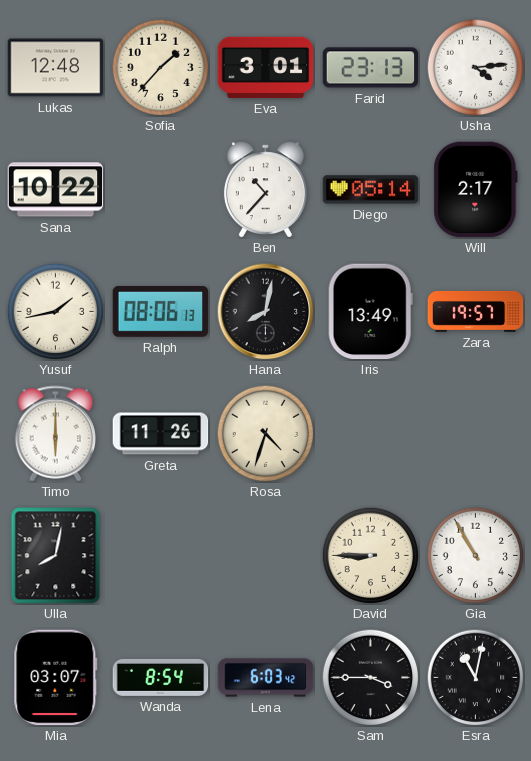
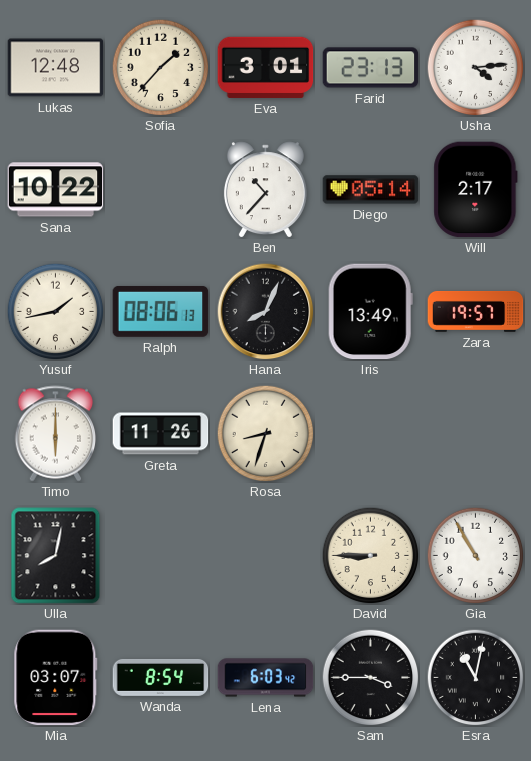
Hana: 8:02 -> 8:04 (266, 312)
Rosa: 4:33 -> 8:33 (265, 433)
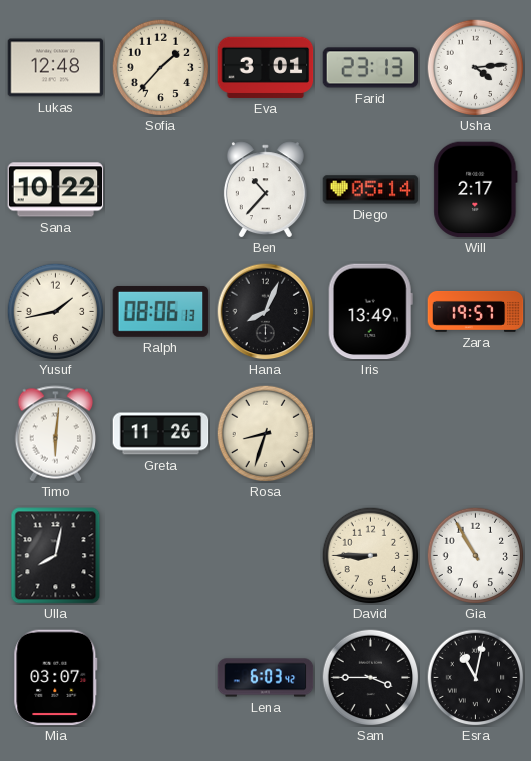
Timo: 6:00 -> 6:01 (56, 434)
Wanda: 8:54 -> none (161, 677)
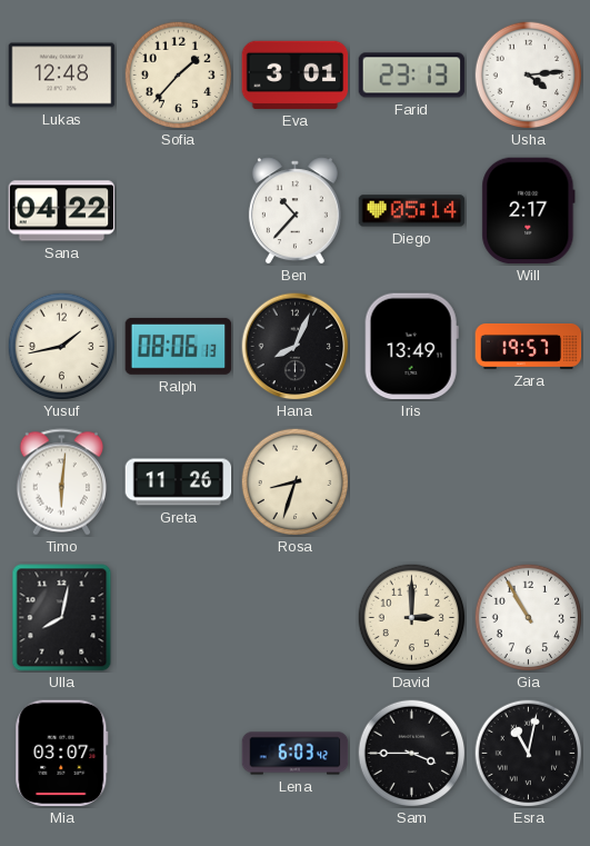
Sana: 10:22 -> 04:22 (62, 211)
David: 8:45 -> 3:00 (411, 617)
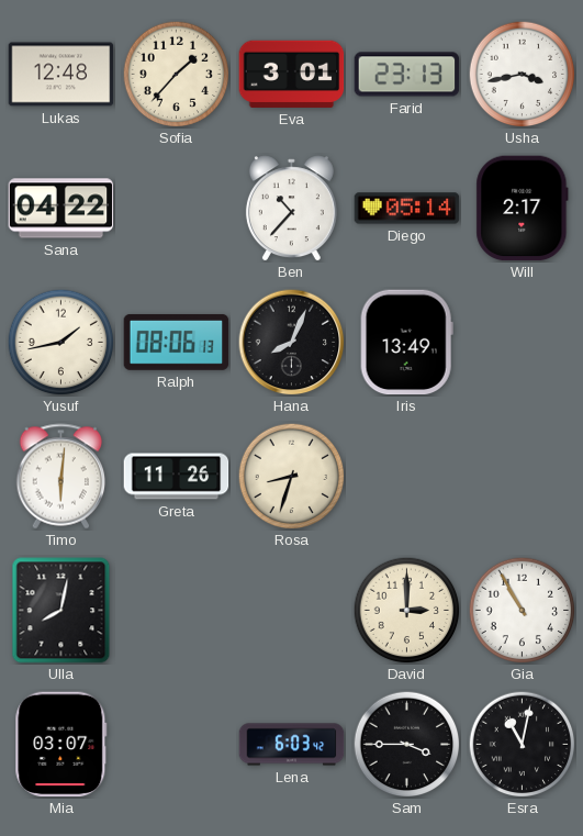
Usha: 4:14 -> 3:43 (522, 74)
Zara: 19:57 -> none (529, 346)
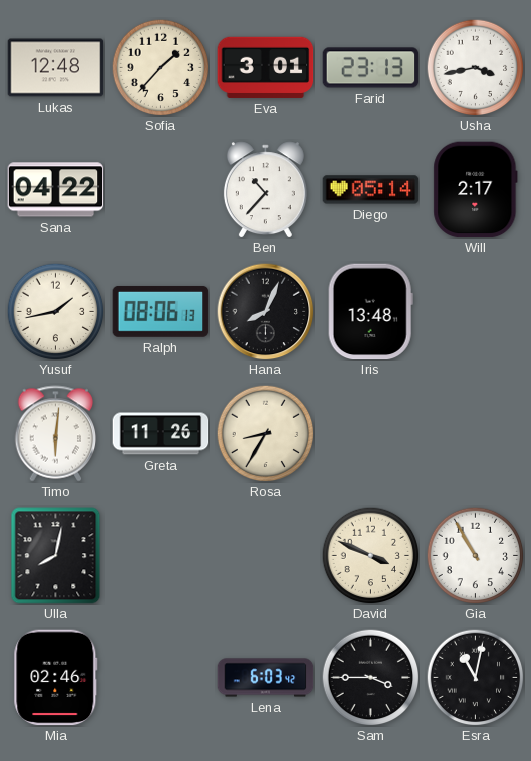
Iris: 13:49 -> 13:48 (370, 312)
Rosa: 8:33 -> 8:35 (265, 433)
David: 3:00 -> 3:49 (370, 555)
Mia: 03:07 -> 02:46 (56, 678)
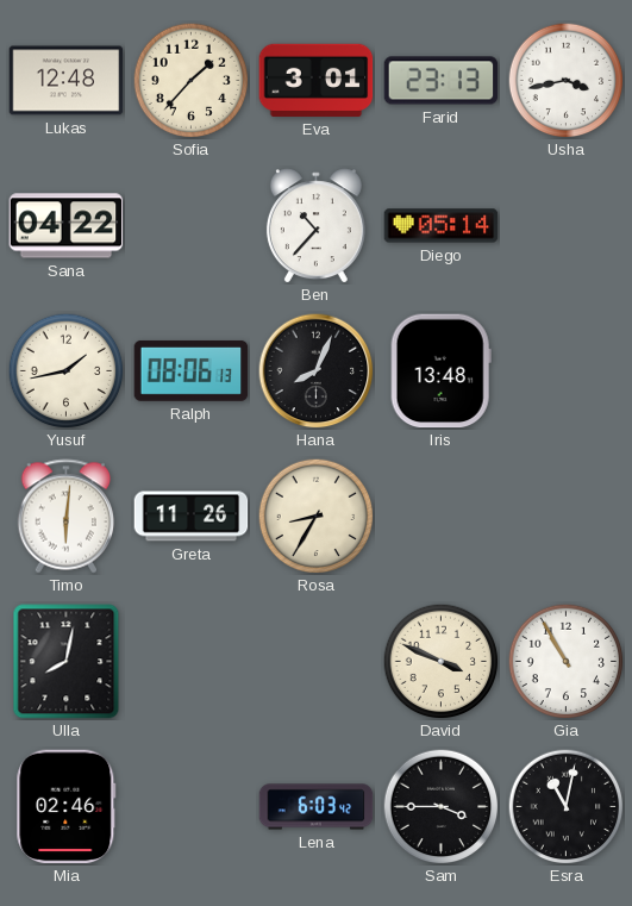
Will: 2:17 -> none (476, 190)
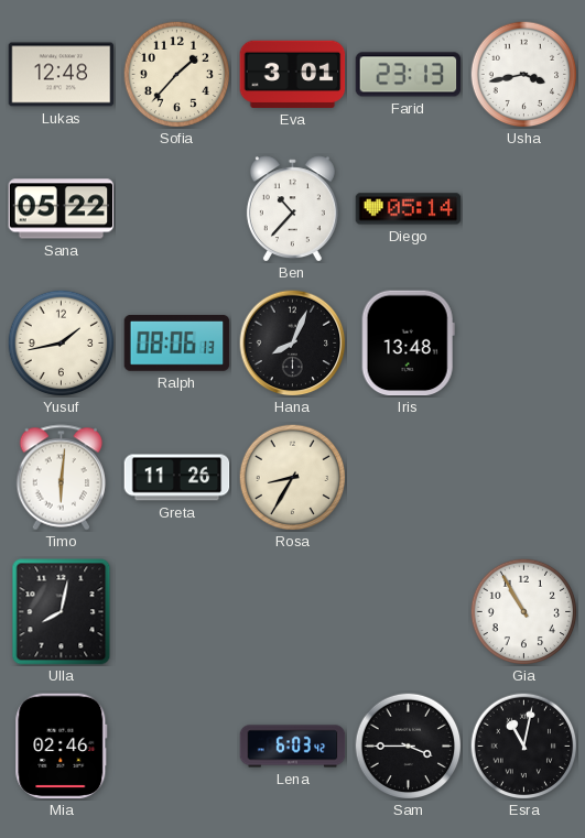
Sana: 04:22 -> 05:22 (62, 209)
David: 3:49 -> none (440, 661)
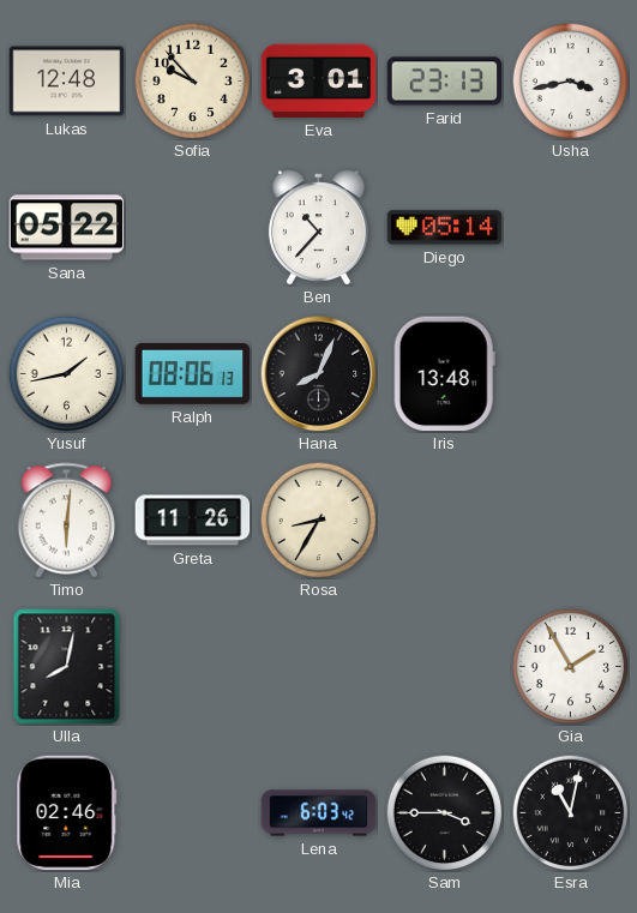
Sofia: 1:37 -> 9:53 (192, 80)
Gia: 10:55 -> 1:55 (570, 666)
